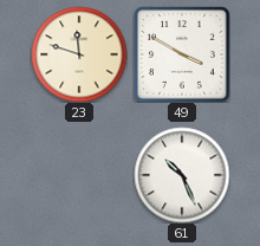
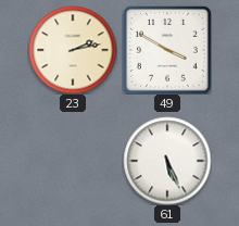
23: 11:48 -> 2:13 (73, 50)
61: 10:26 -> 5:26 (167, 161)
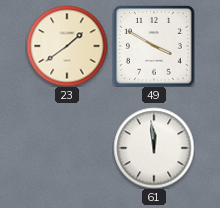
23: 2:13 -> 1:39 (67, 46)
61: 5:26 -> 11:59 (154, 148)
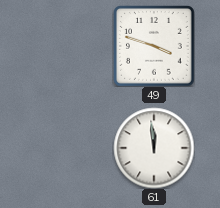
23: 1:39 -> none (67, 46)
49: 3:50 -> 3:48 (154, 46)
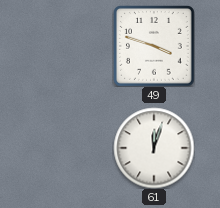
61: 11:59 -> 12:03 (154, 148)
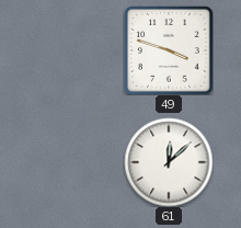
61: 12:03 -> 12:08 (169, 162)
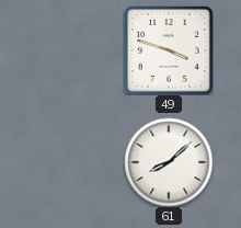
61: 12:08 -> 8:08 (169, 162)
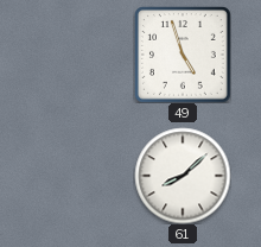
49: 3:48 -> 4:57 (183, 55)
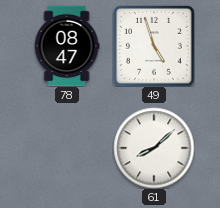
78: none -> 08:47 (67, 46)
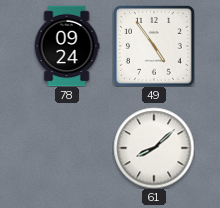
78: 08:47 -> 09:24 (67, 46)
49: 4:57 -> 4:54 (154, 46)
